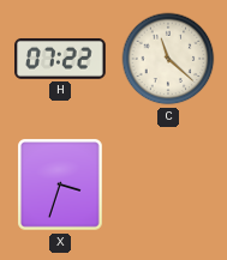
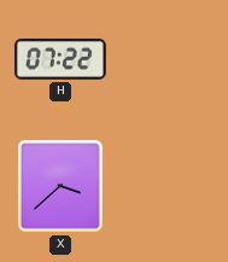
C: 11:22 -> none (168, 59)
X: 3:33 -> 3:38 (60, 186)
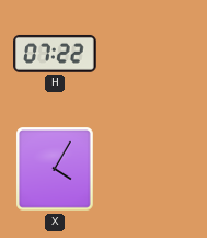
X: 3:38 -> 4:05 (55, 169)
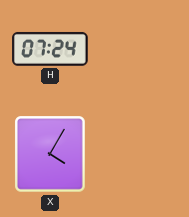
H: 07:22 -> 07:24 (50, 49)
